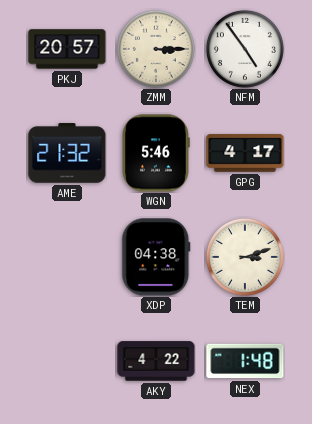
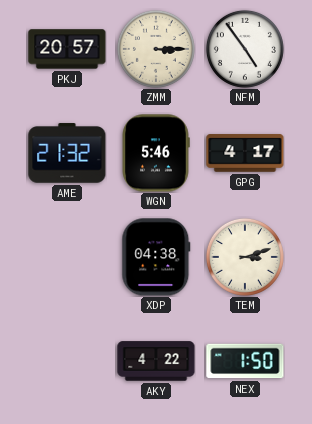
NEX: 1:48 -> 1:50 (245, 361)
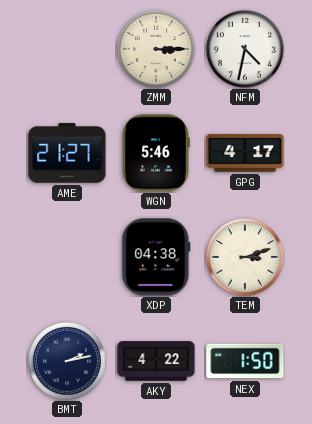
PKJ: 20:57 -> none (67, 49)
NFM: 4:54 -> 4:32 (245, 49)
AME: 21:32 -> 21:27 (67, 153)
BMT: none -> 2:13 (67, 361)
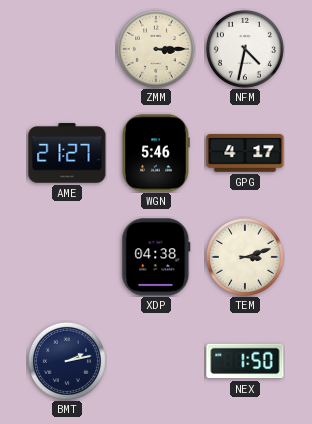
AKY: 4:22 -> none (156, 361)
